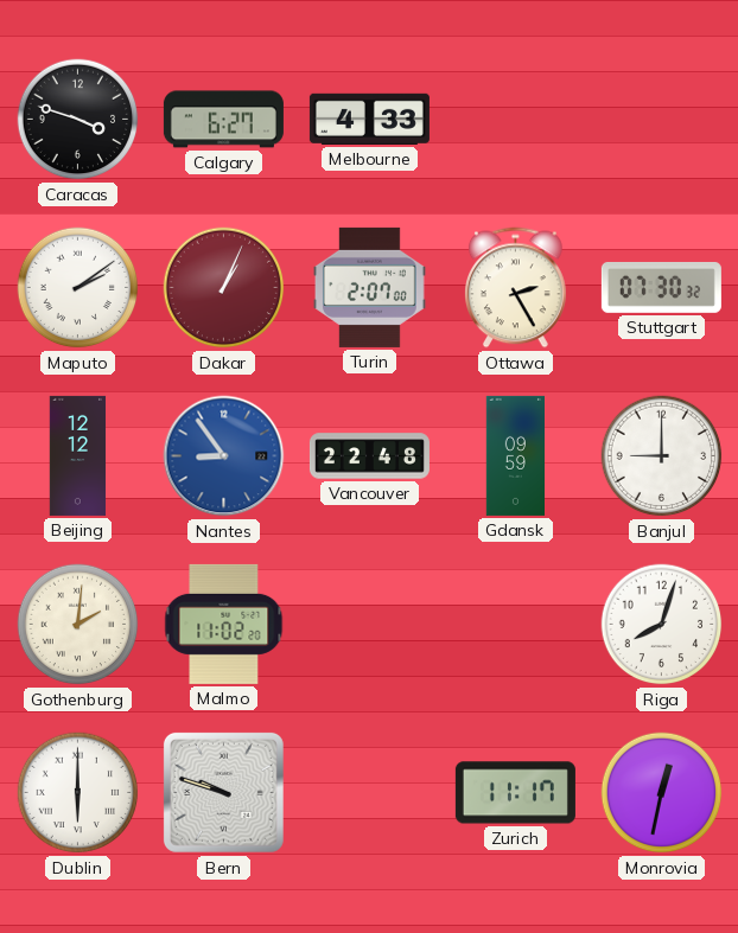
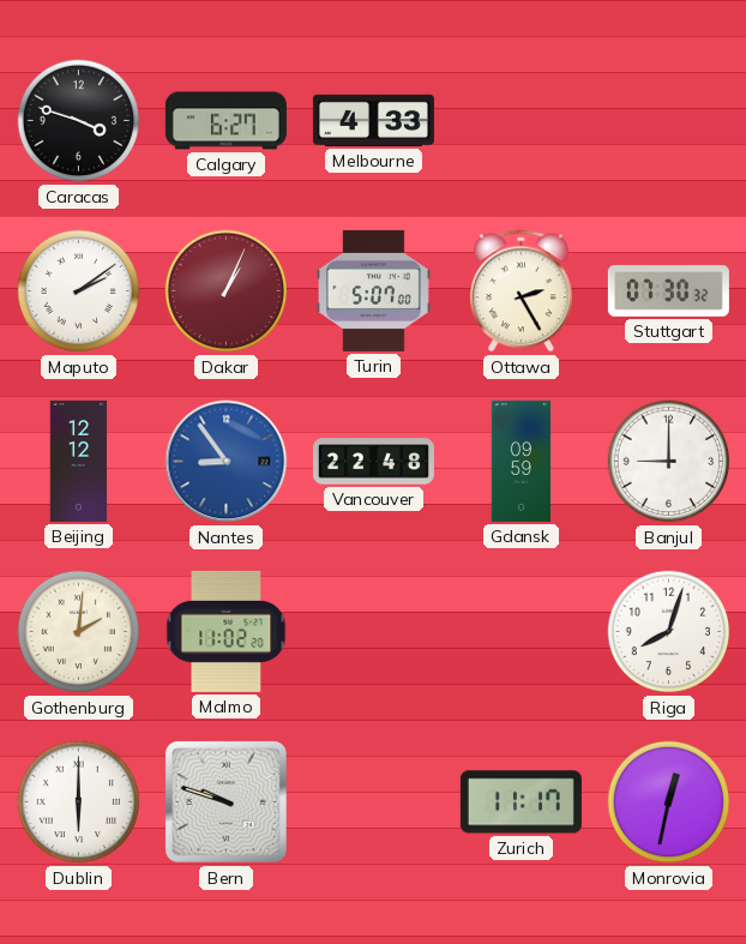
Turin: 2:07 -> 5:07 (374, 290)
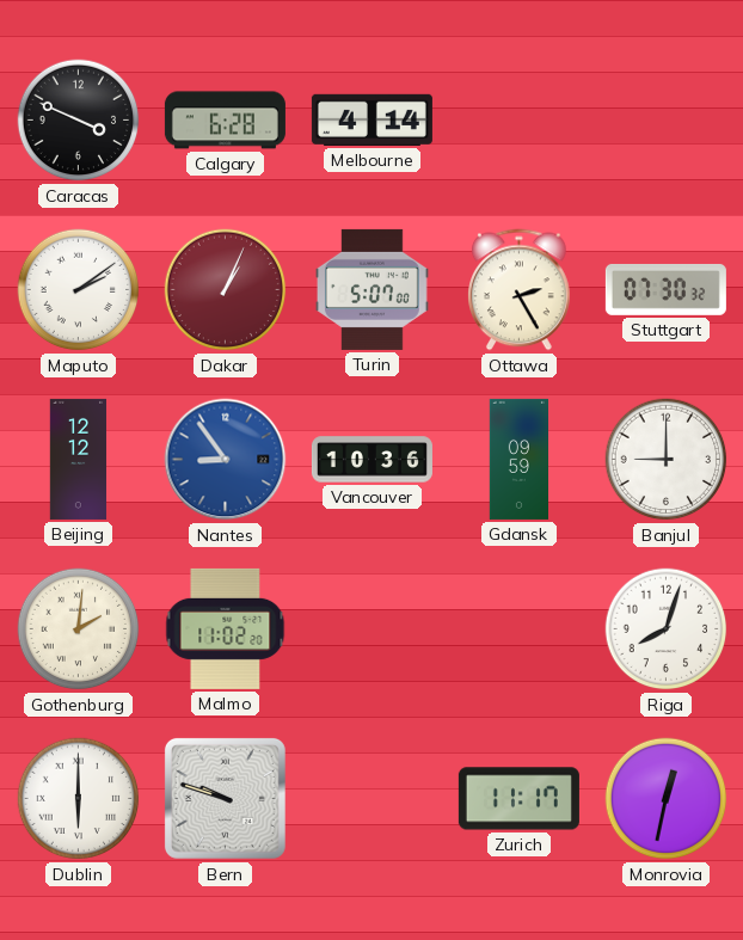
Caracas: 3:48 -> 3:49 (79, 121)
Calgary: 6:27 -> 6:28 (225, 121)
Melbourne: 4:33 -> 4:14 (371, 119)
Vancouver: 22:48 -> 10:36 (371, 460)
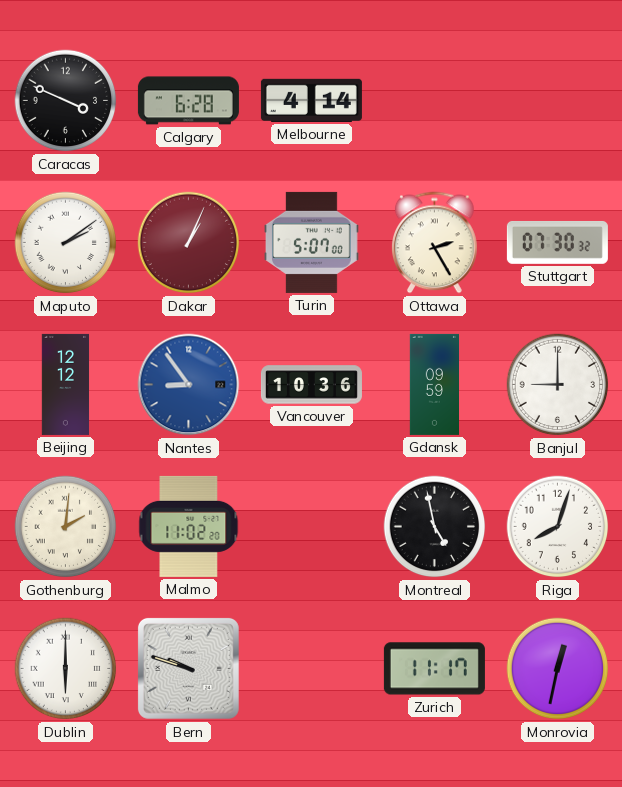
Montreal: none -> 4:58 (435, 527)
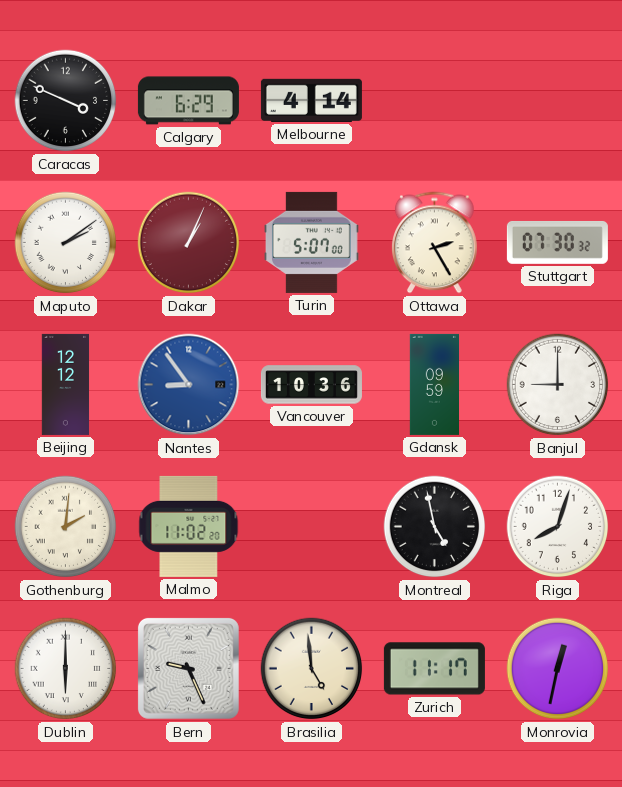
Calgary: 6:28 -> 6:29 (188, 101)
Bern: 9:48 -> 9:26 (188, 668)
Brasilia: none -> 4:59 (312, 669)
